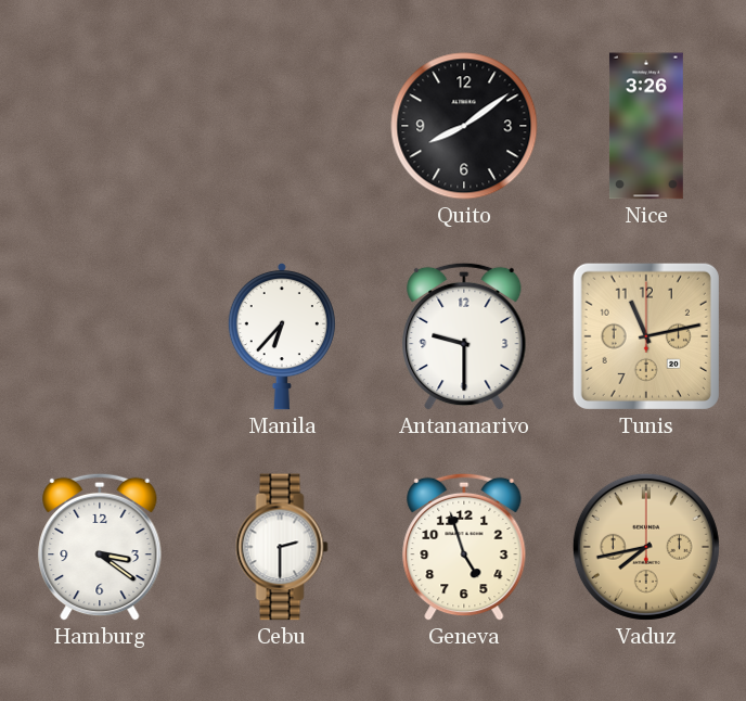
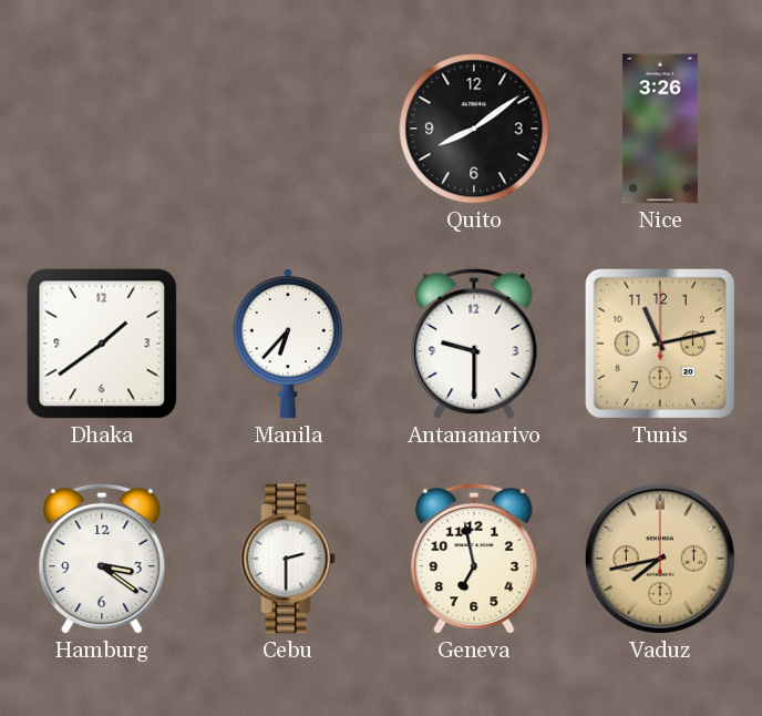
Dhaka: none -> 1:39 (102, 344)
Geneva: 4:57 -> 6:58 (474, 559)
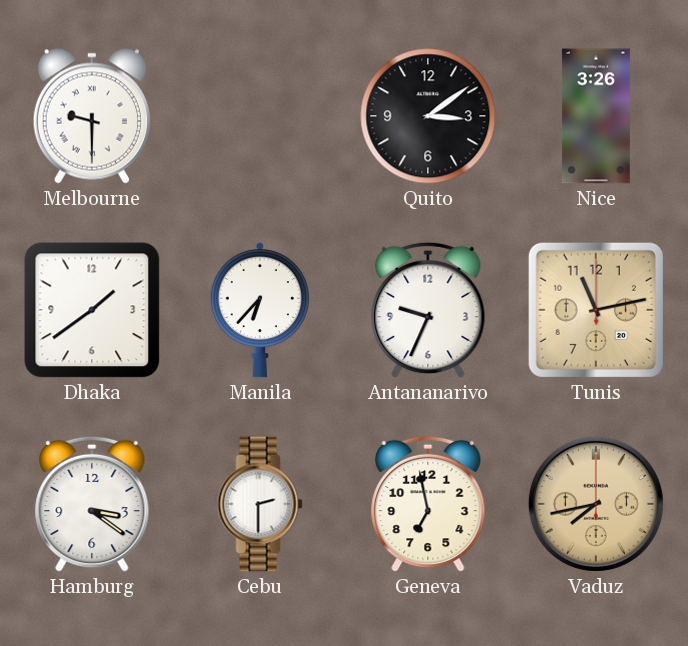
Melbourne: none -> 9:30 (92, 116)
Quito: 8:09 -> 3:09 (428, 116)
Antananarivo: 9:30 -> 9:34 (428, 310)
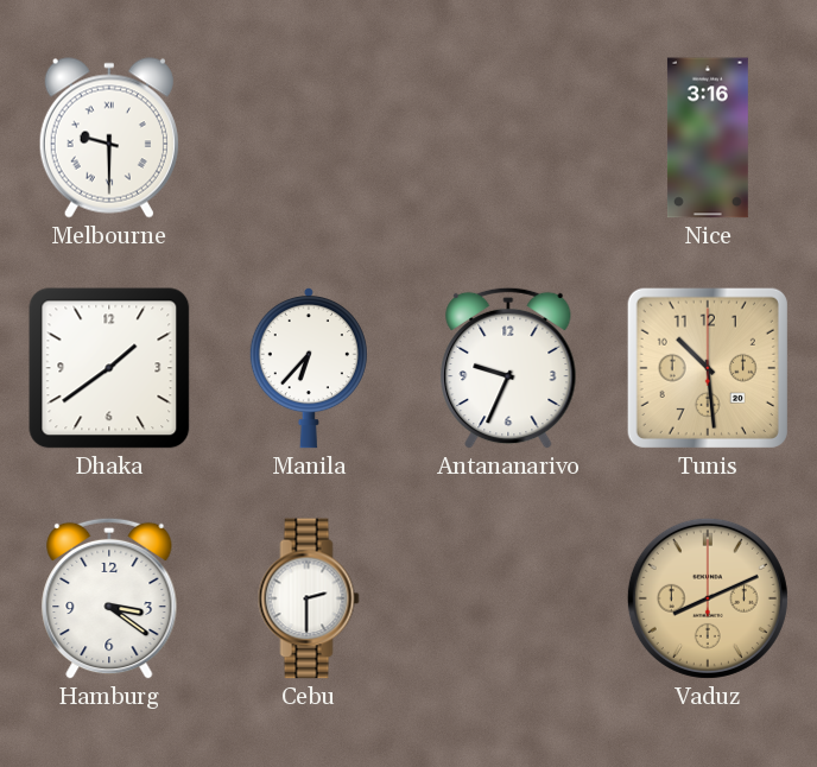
Quito: 3:09 -> none (428, 116)
Nice: 3:26 -> 3:16 (708, 138)
Tunis: 11:13 -> 10:29 (708, 368)
Geneva: 6:58 -> none (428, 504)
Vaduz: 7:43 -> 8:11 (708, 598)
